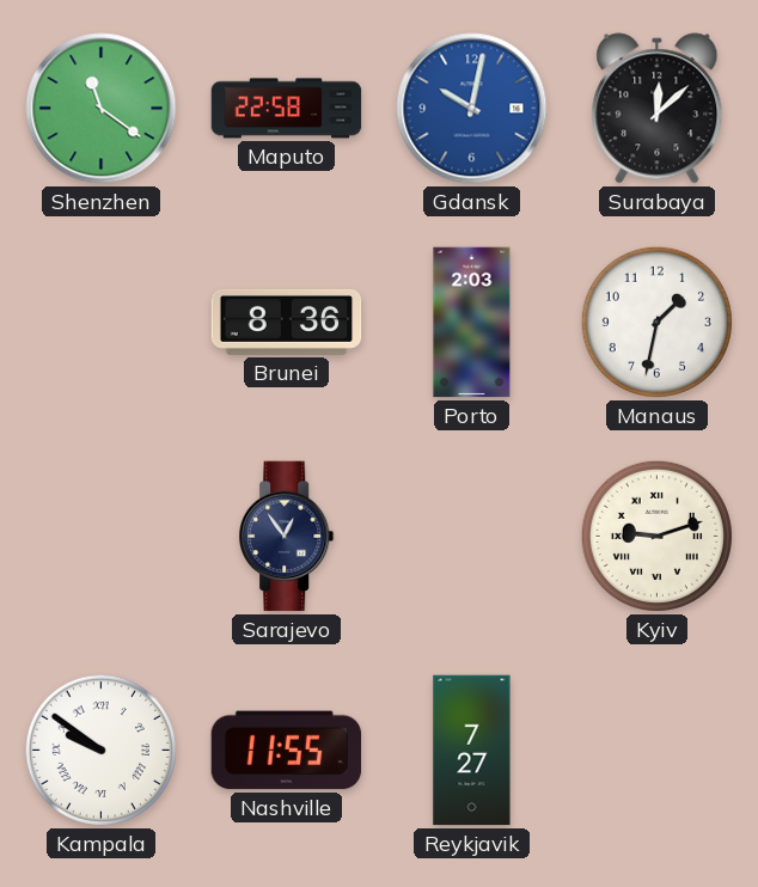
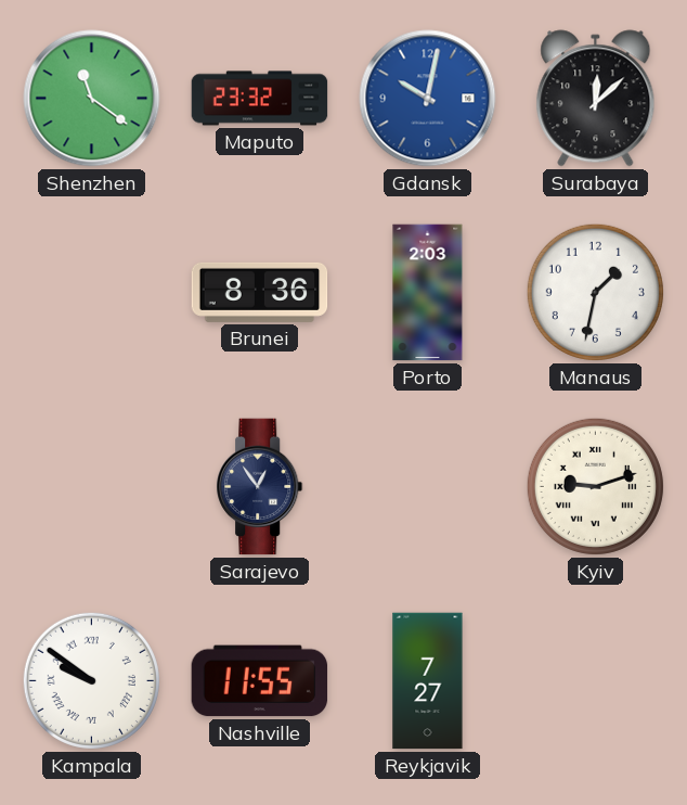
Maputo: 22:58 -> 23:32 (260, 99)
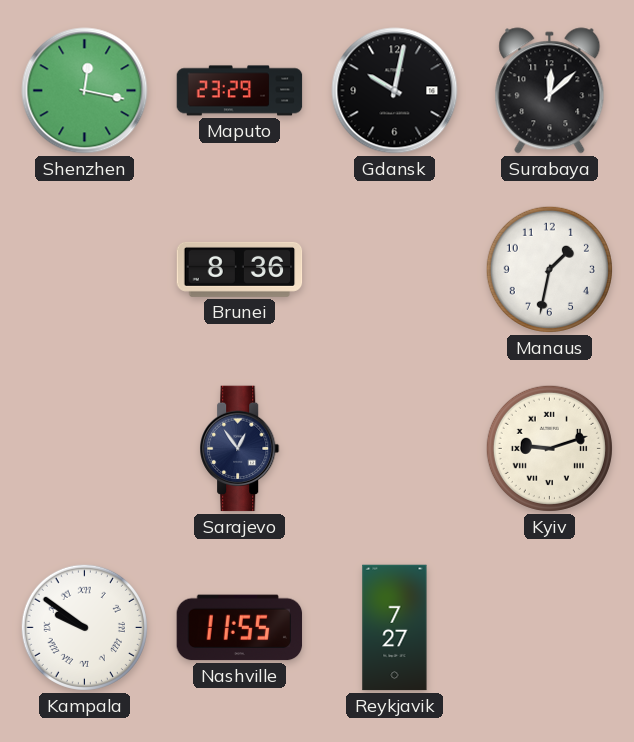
Shenzhen: 11:21 -> 12:17 (85, 91)
Maputo: 23:32 -> 23:29 (240, 91)
Gdansk dial: blue -> black (395, 91)
Porto: 2:03 -> none (428, 293)
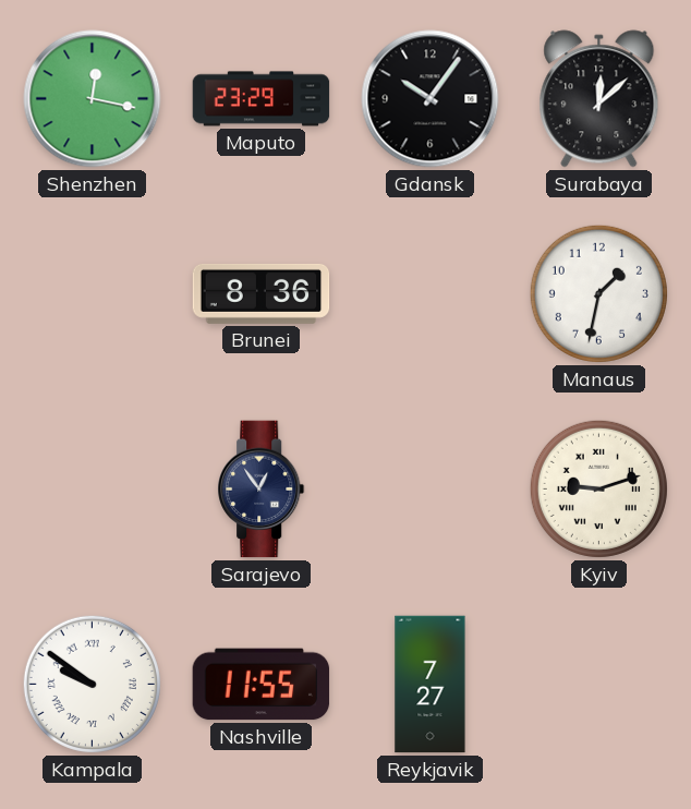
Gdansk: 10:02 -> 10:06 (431, 99)
